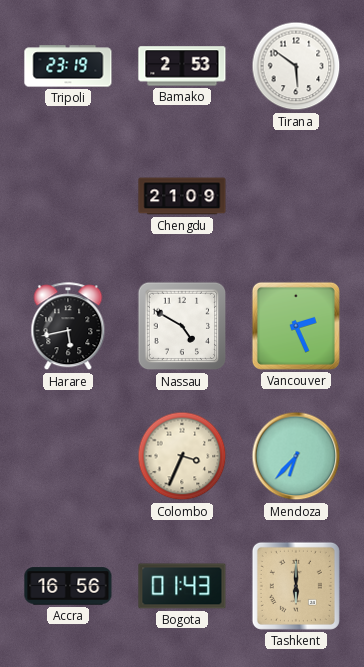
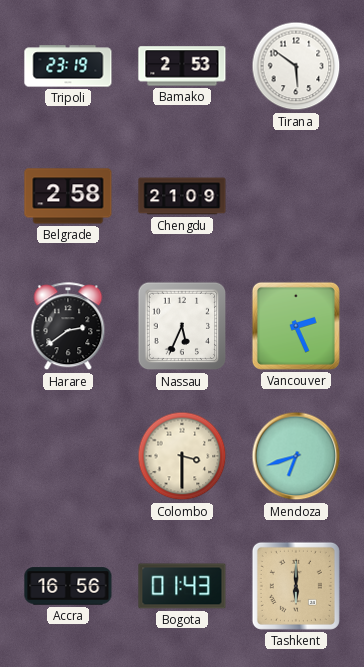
Belgrade: none -> 2:58 (68, 196)
Harare: 5:43 -> 2:39 (68, 327)
Nassau: 4:50 -> 5:34 (182, 326)
Colombo: 3:34 -> 3:30 (182, 456)
Mendoza: 6:37 -> 6:42 (296, 456)
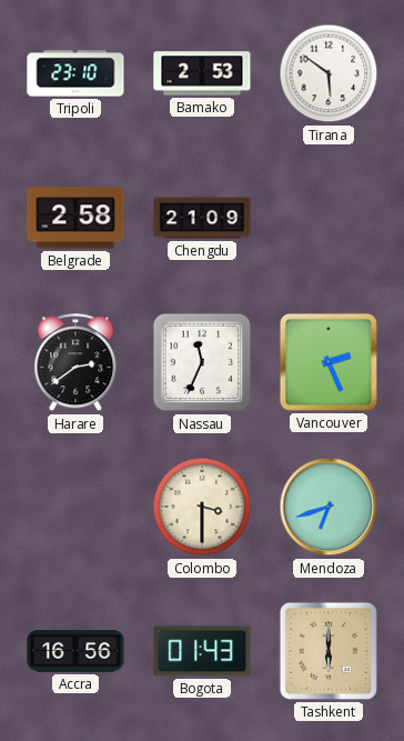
Tripoli: 23:19 -> 23:10 (75, 73)
Nassau: 5:34 -> 11:34 (202, 362)
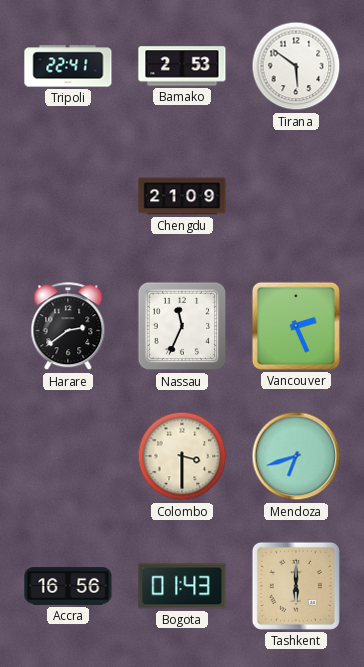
Tripoli: 23:10 -> 22:41 (68, 66)
Belgrade: 2:58 -> none (75, 218)
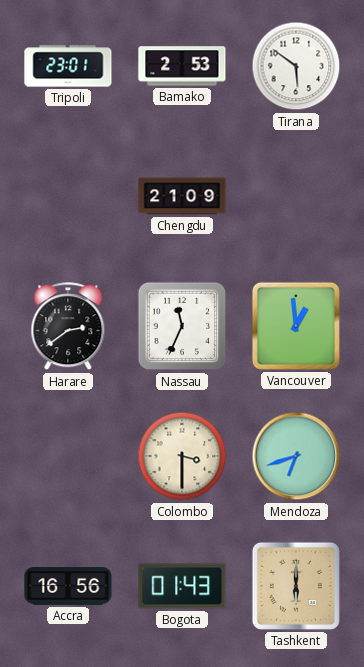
Tripoli: 22:41 -> 23:01 (68, 66)
Vancouver: 2:26 -> 12:59 (296, 326)
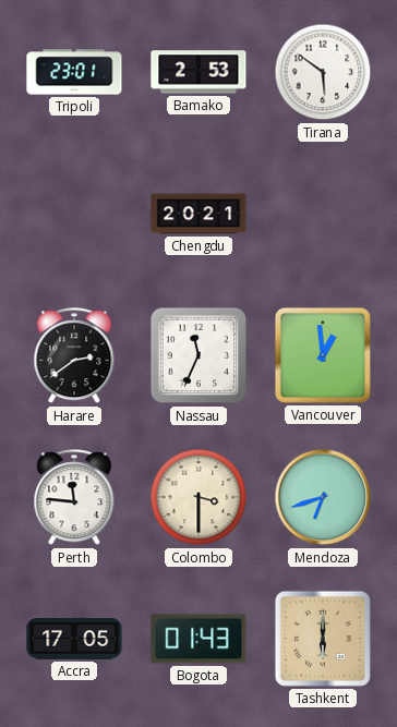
Chengdu: 21:09 -> 20:21 (198, 214)
Perth: none -> 11:46 (74, 498)
Accra: 16:56 -> 17:05 (74, 639)
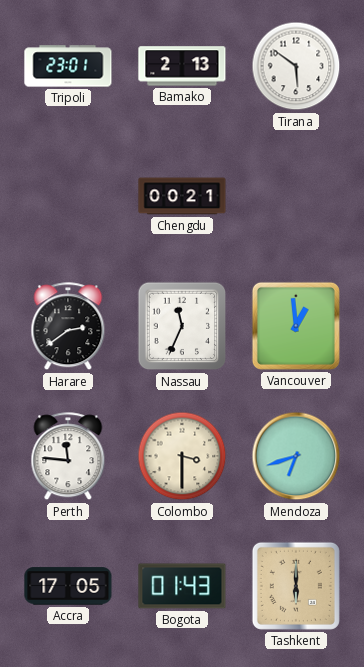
Bamako: 2:53 -> 2:13 (182, 66)
Chengdu: 20:21 -> 00:21 (182, 196)
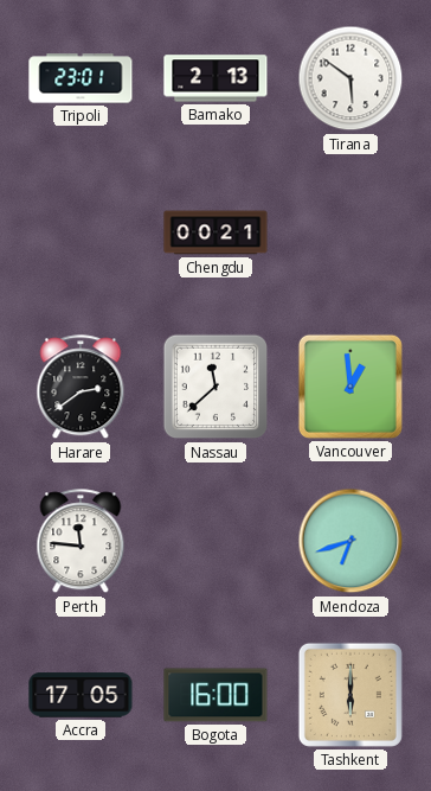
Nassau: 11:34 -> 11:38 (215, 387)
Colombo: 3:30 -> none (182, 456)
Bogota: 01:43 -> 16:00 (215, 695)
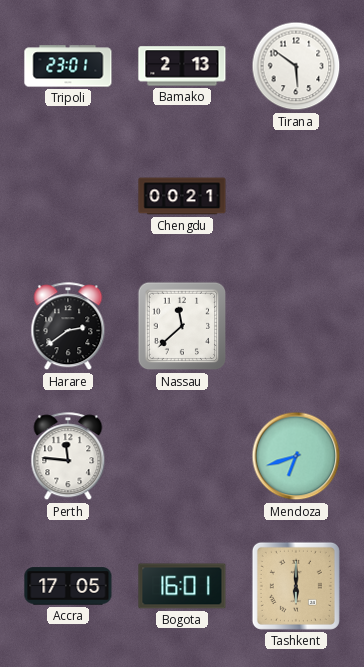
Vancouver: 12:59 -> none (350, 387)
Bogota: 16:00 -> 16:01 (182, 586)
